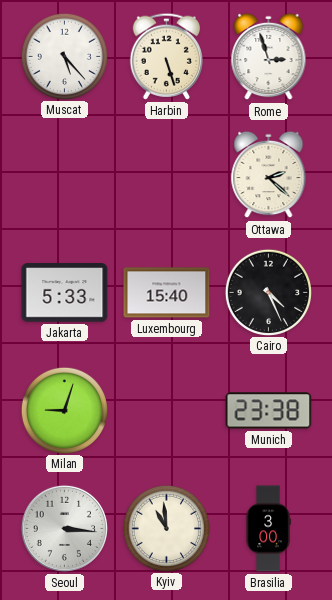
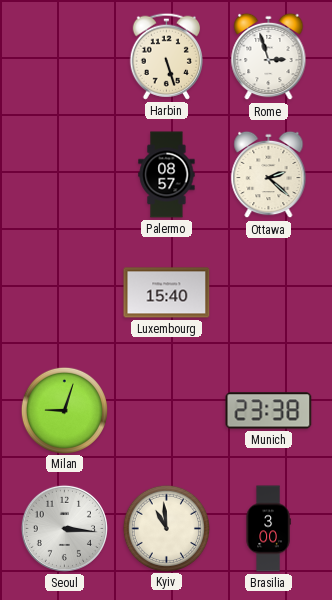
Muscat: 5:23 -> none (64, 56)
Palermo: none -> 08:57 (167, 175)
Jakarta: 5:33 -> none (65, 293)
Cairo: 4:26 -> none (268, 292)
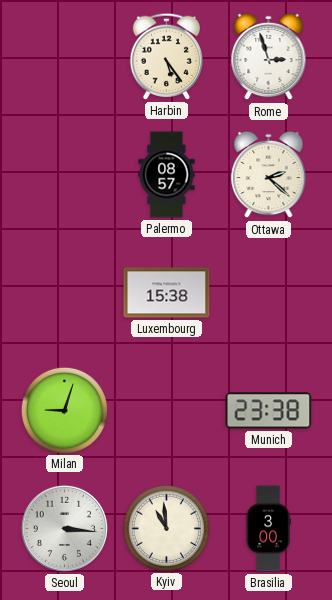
Harbin: 5:27 -> 5:24 (166, 56)
Luxembourg: 15:40 -> 15:38 (167, 293)
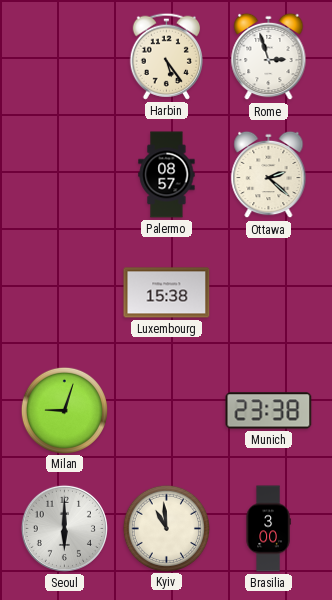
Seoul: 3:16 -> 6:00 (64, 528)
